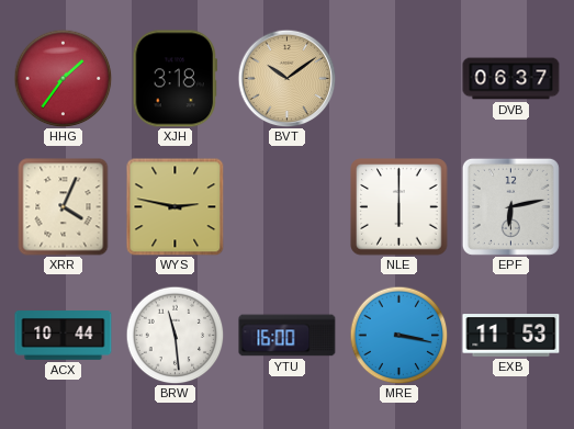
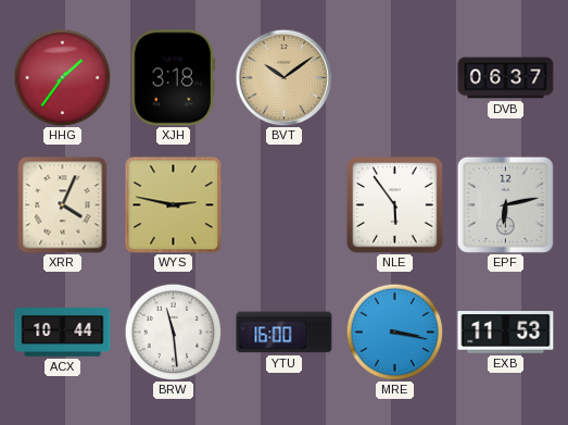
NLE: 6:00 -> 5:54 (395, 205)
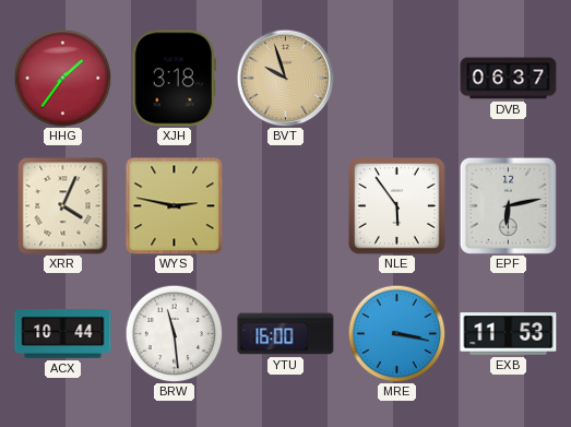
BVT: 10:09 -> 9:57 (285, 78)
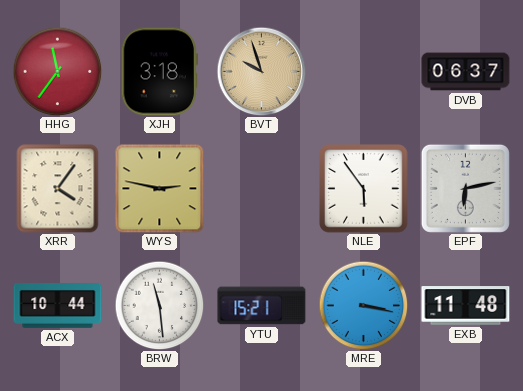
HHG: 1:36 -> 11:36 (57, 71)
XRR: 4:04 -> 4:06 (58, 189)
YTU: 16:00 -> 15:21 (262, 306)
EXB: 11:53 -> 11:48 (466, 306)
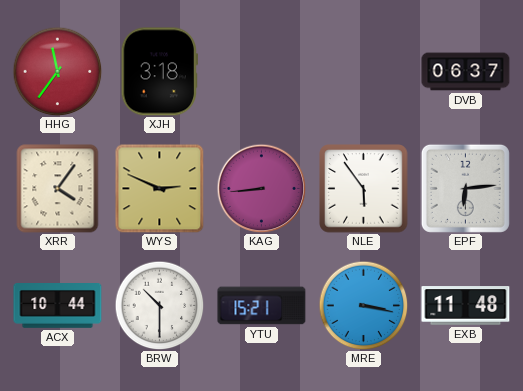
BVT: 9:57 -> none (261, 71)
WYS: 2:47 -> 2:49 (159, 188)
KAG: none -> 8:44 (261, 188)
EPF: 6:13 -> 6:14 (465, 188)
BRW: 11:29 -> 10:30 (159, 305)
